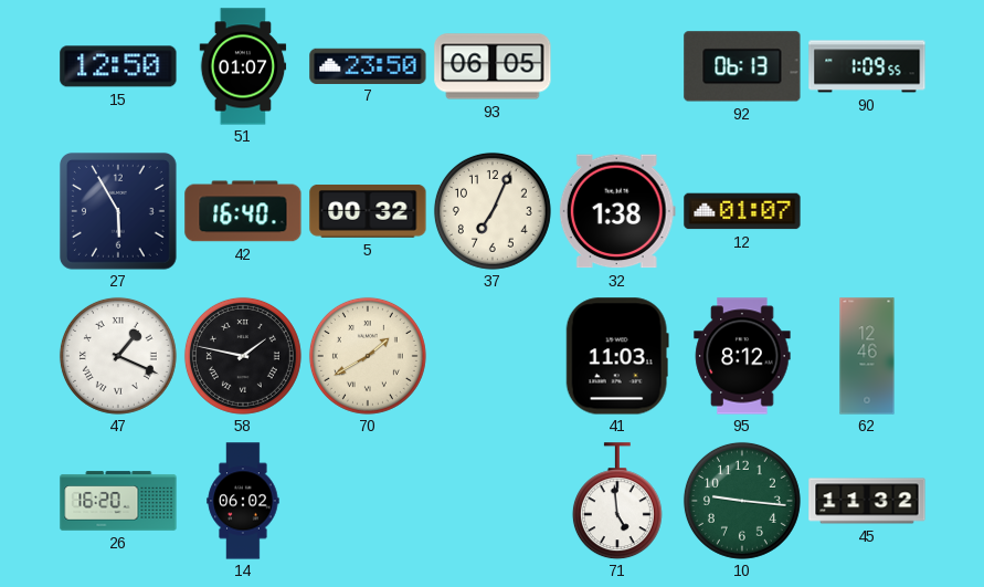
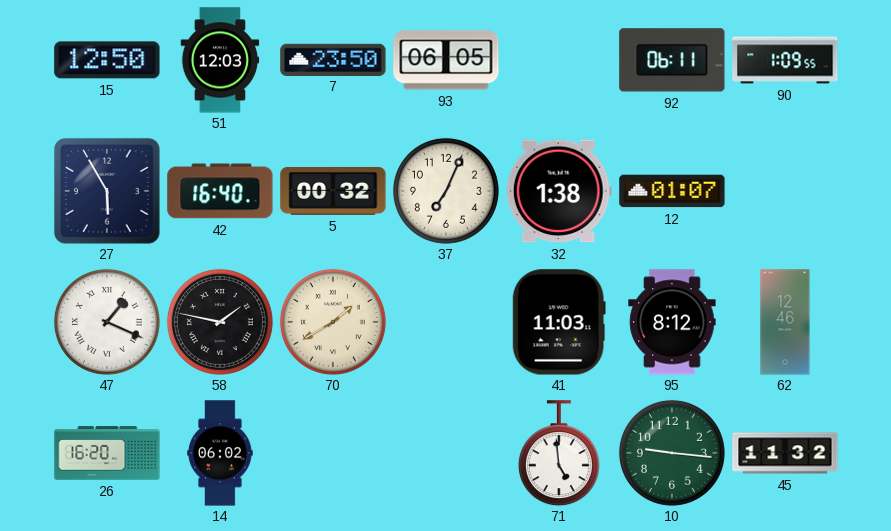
51: 01:07 -> 12:03 (220, 60)
92: 06:13 -> 06:11 (672, 60)
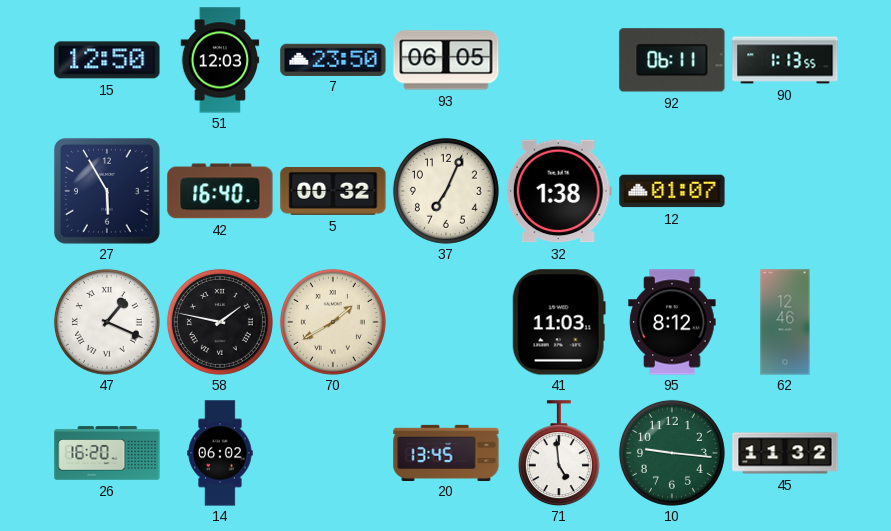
90: 1:09 -> 1:13 (785, 60)
20: none -> 13:45 (446, 452)
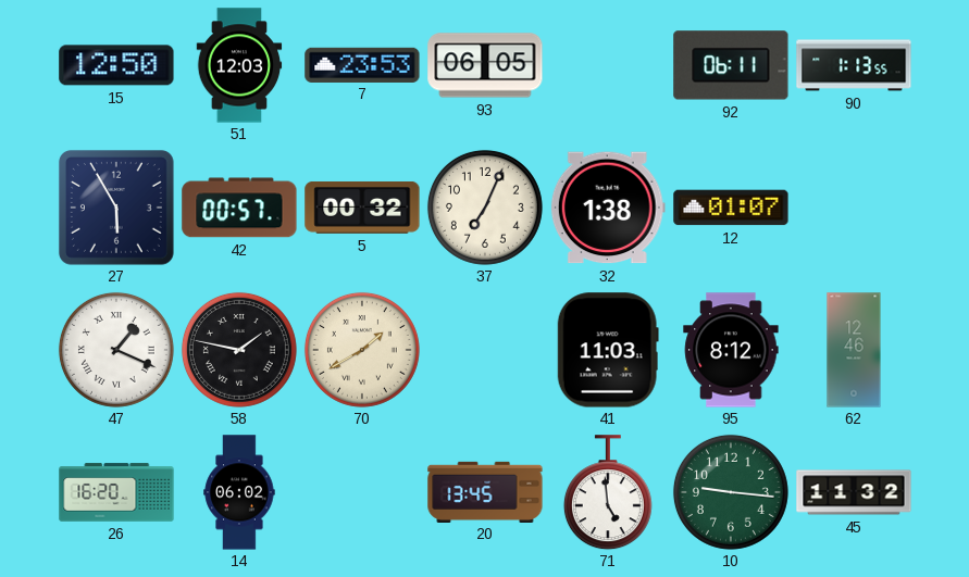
7: 23:50 -> 23:53 (362, 64)
42: 16:40 -> 00:57 (239, 208)
